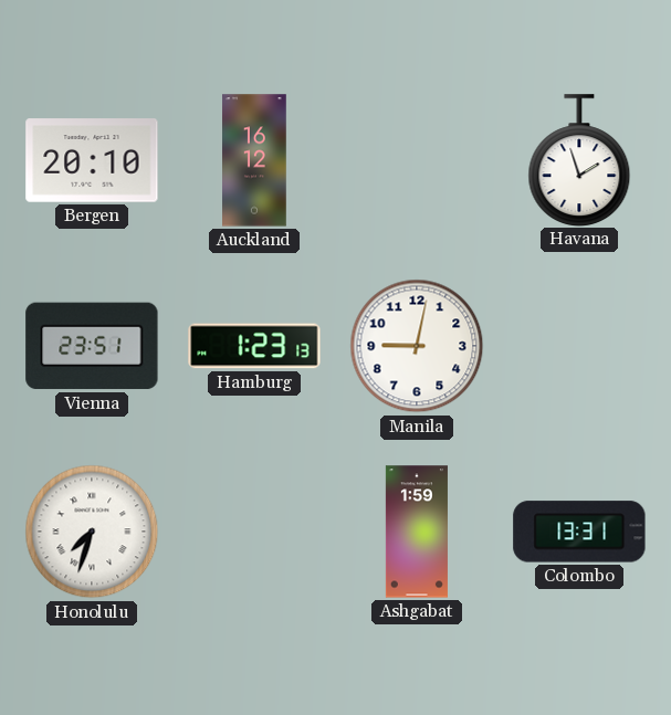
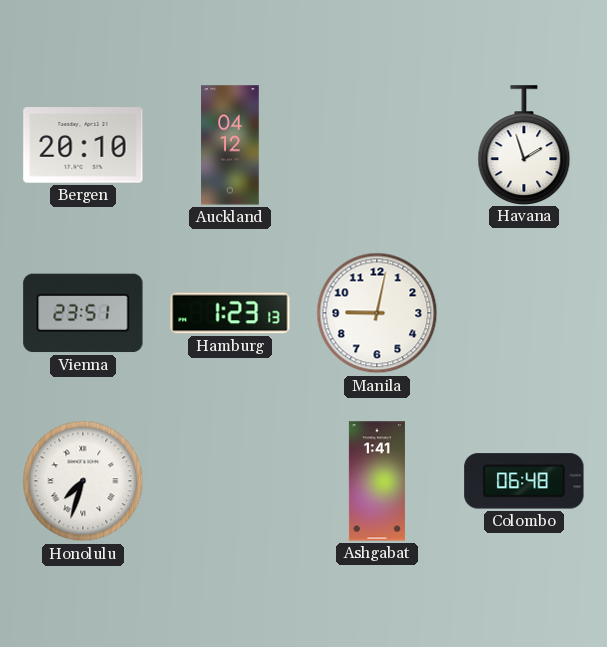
Auckland: 16:12 -> 04:12 (230, 145)
Ashgabat: 1:59 -> 1:41 (377, 481)
Colombo: 13:31 -> 06:48 (524, 481)
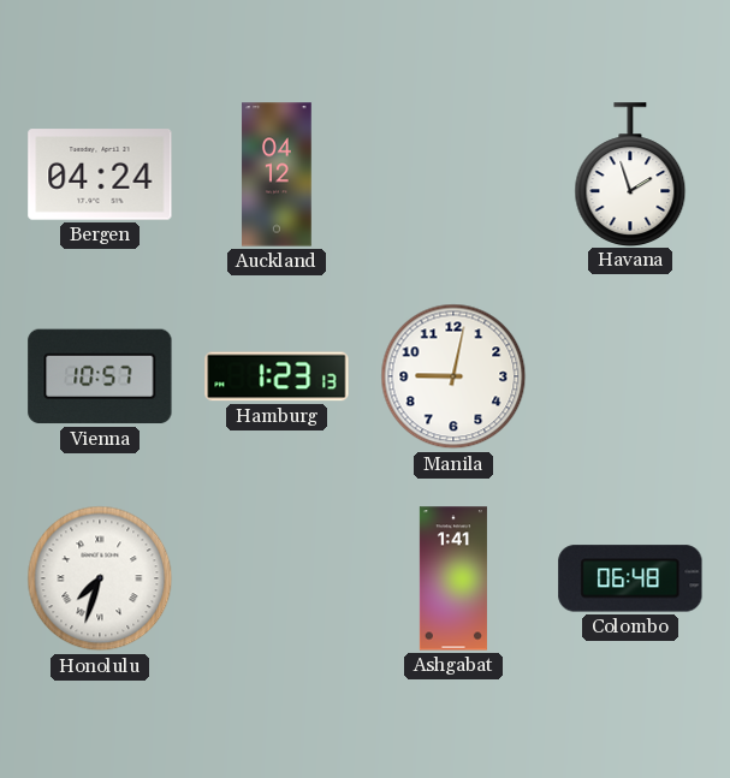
Bergen: 20:10 -> 04:24 (100, 174)
Vienna: 23:51 -> 10:57 (100, 376)
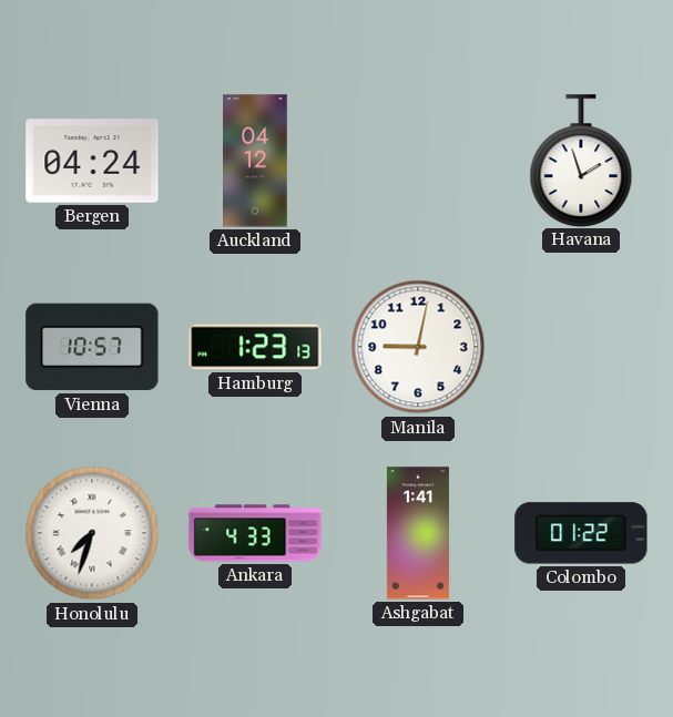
Ankara: none -> 4:33 (255, 533)
Colombo: 06:48 -> 01:22 (581, 533)
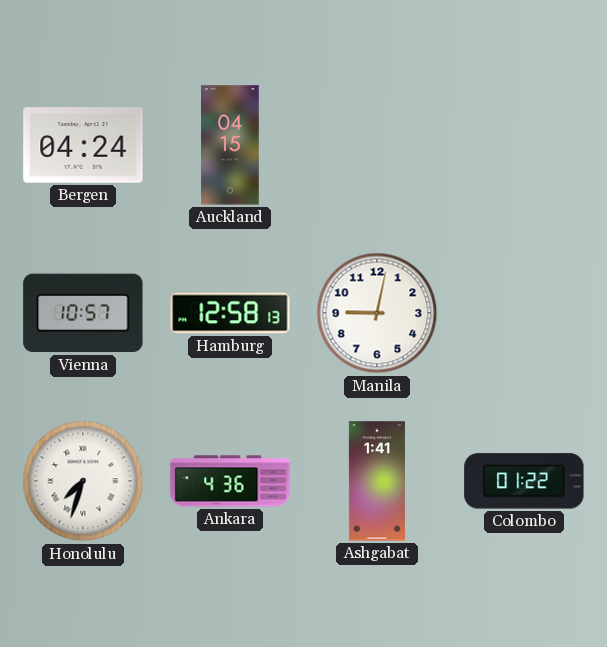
Auckland: 04:12 -> 04:15 (230, 145)
Havana: 1:57 -> none (581, 161)
Hamburg: 1:23 -> 12:58 (230, 313)
Ankara: 4:33 -> 4:36 (230, 481)
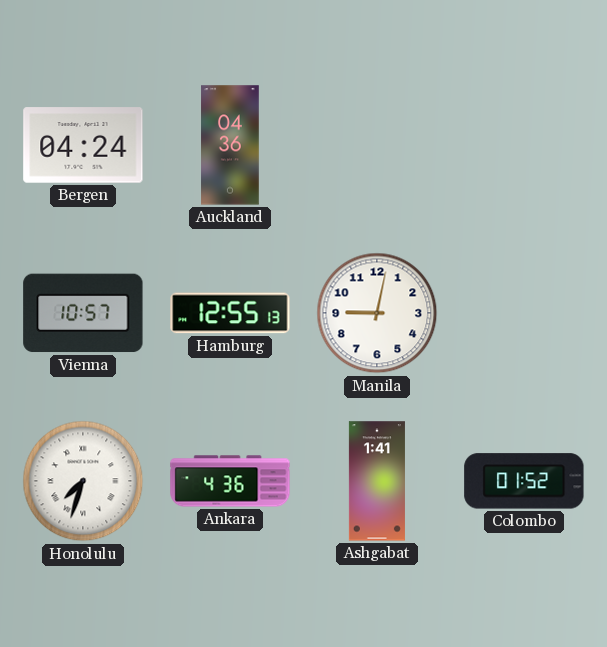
Auckland: 04:15 -> 04:36 (230, 145)
Hamburg: 12:58 -> 12:55 (230, 313)
Colombo: 01:22 -> 01:52 (524, 481)
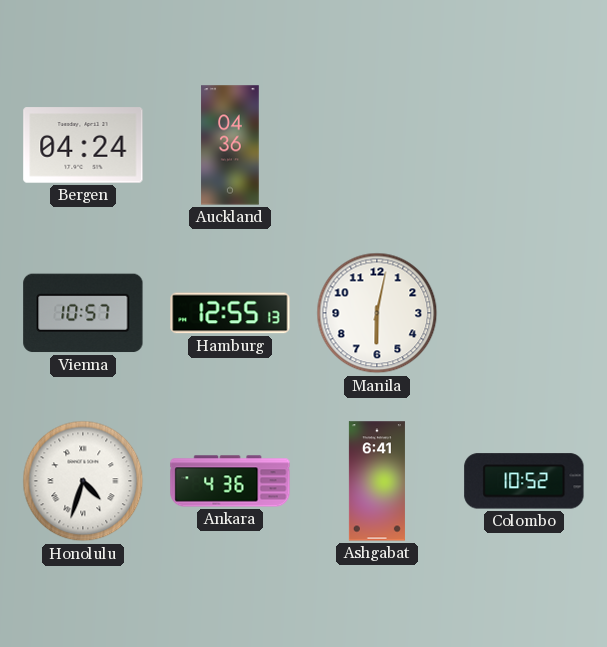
Manila: 9:02 -> 6:02 (377, 313)
Honolulu: 7:33 -> 4:33 (83, 481)
Ashgabat: 1:41 -> 6:41 (377, 481)
Colombo: 01:52 -> 10:52 (524, 481)
